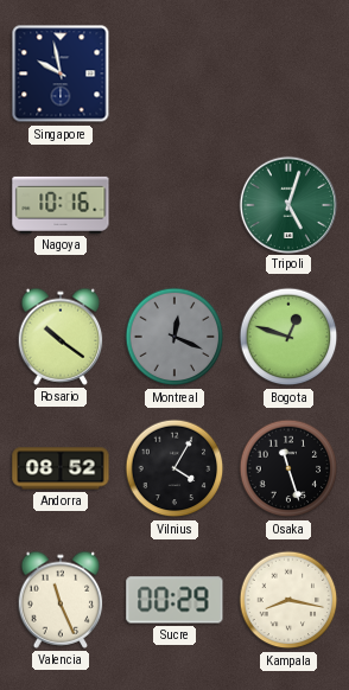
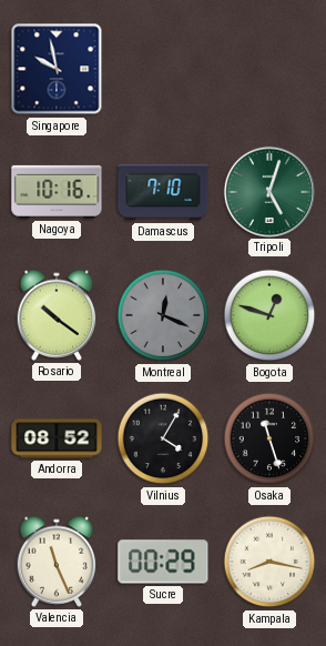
Damascus: none -> 7:10 (163, 192)
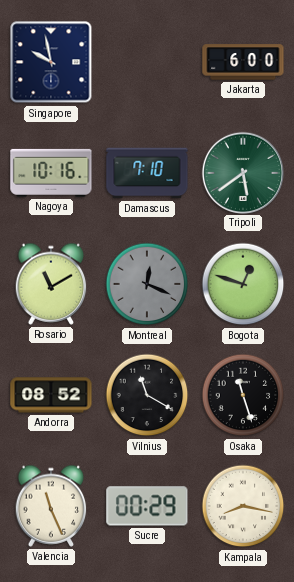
Jakarta: none -> 6:00 (243, 62)
Tripoli: 5:03 -> 5:39 (242, 172)
Rosario: 10:21 -> 11:10 (51, 284)
Vilnius: 4:05 -> 11:20 (147, 395)
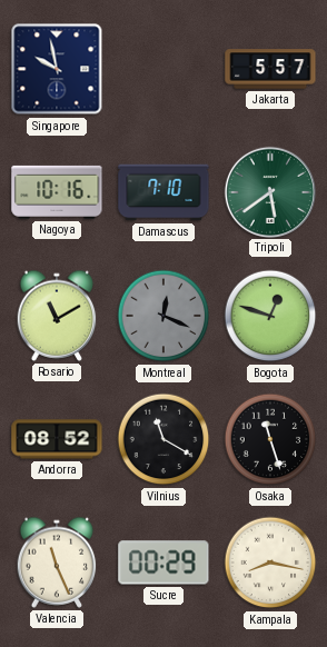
Jakarta: 6:00 -> 5:57 (270, 69)
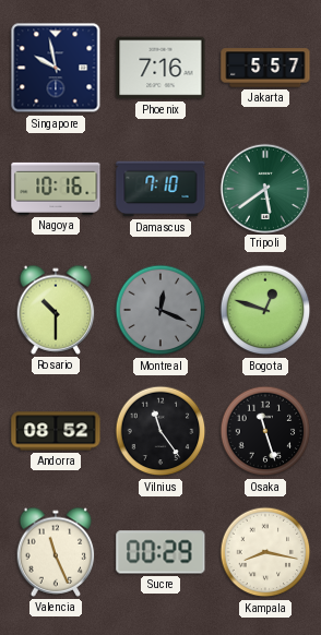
Phoenix: none -> 7:16 (160, 68)
Rosario: 11:10 -> 10:30 (56, 310)
Vilnius: 11:20 -> 11:24 (160, 431)
